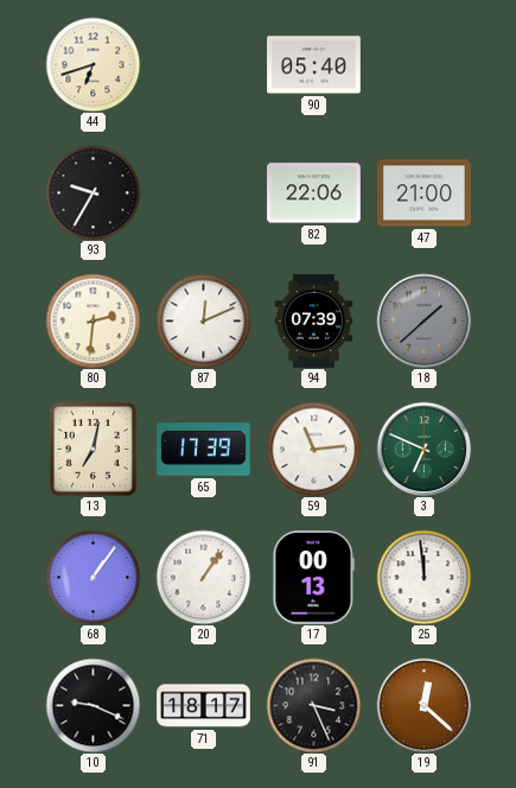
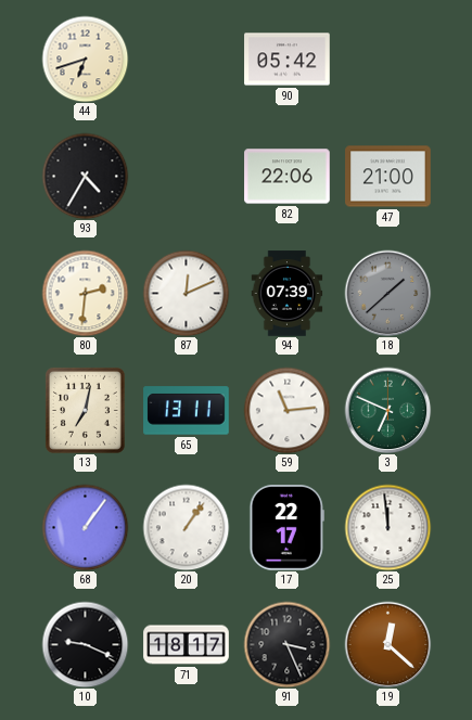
90: 05:40 -> 05:42 (288, 60)
93: 9:35 -> 4:35 (85, 176)
65: 17:39 -> 13:11 (187, 411)
17: 00:13 -> 22:17 (286, 528)
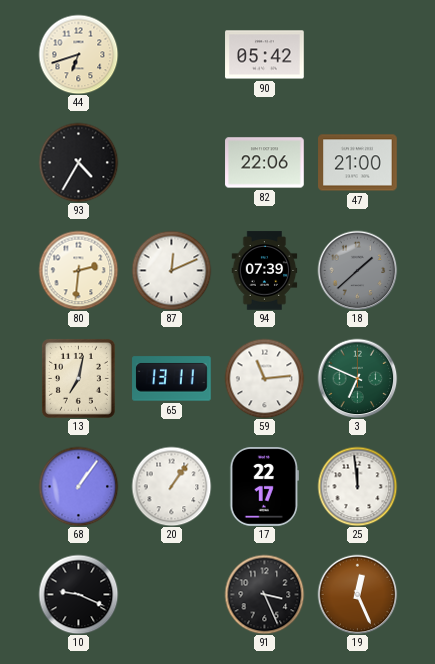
71: 18:17 -> none (187, 645)
19: 12:22 -> 12:26 (357, 594)
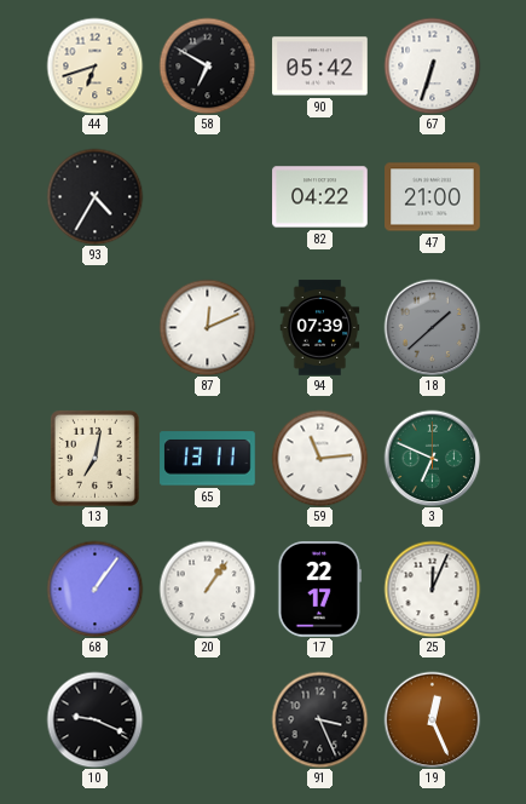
58: none -> 6:50 (207, 65)
67: none -> 6:33 (432, 65)
82: 22:06 -> 04:22 (320, 197)
80: 2:31 -> none (78, 270)
25: 11:59 -> 12:04 (432, 588)
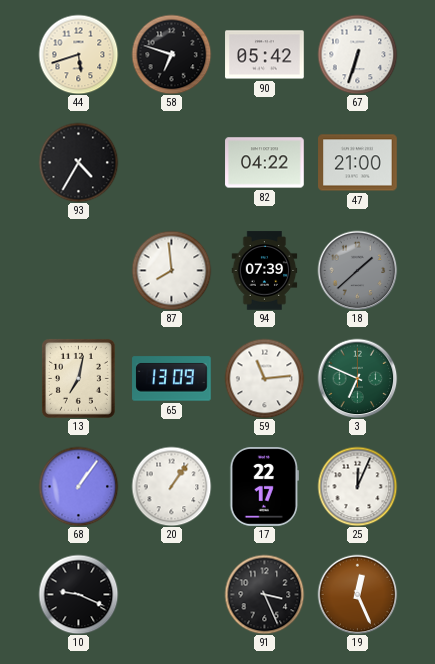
44: 6:42 -> 5:42 (78, 54)
58: 6:50 -> 6:48 (171, 54)
87: 12:11 -> 7:59 (171, 270)
65: 13:11 -> 13:09 (172, 379)
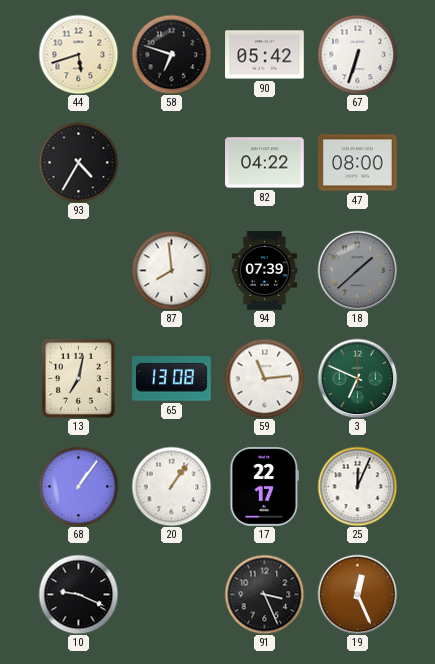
47: 21:00 -> 08:00 (358, 163)
65: 13:09 -> 13:08 (172, 379)
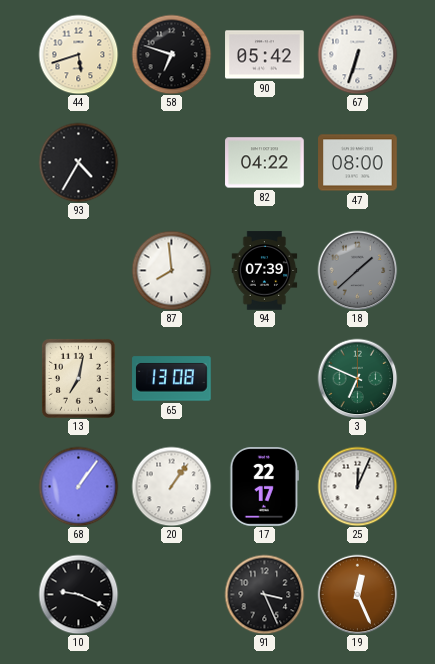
59: 11:14 -> none (264, 378)
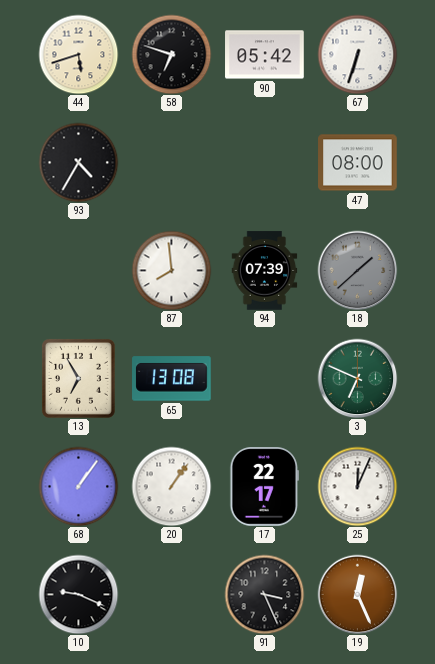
82: 04:22 -> none (265, 163)
13: 7:02 -> 6:55 (78, 378)
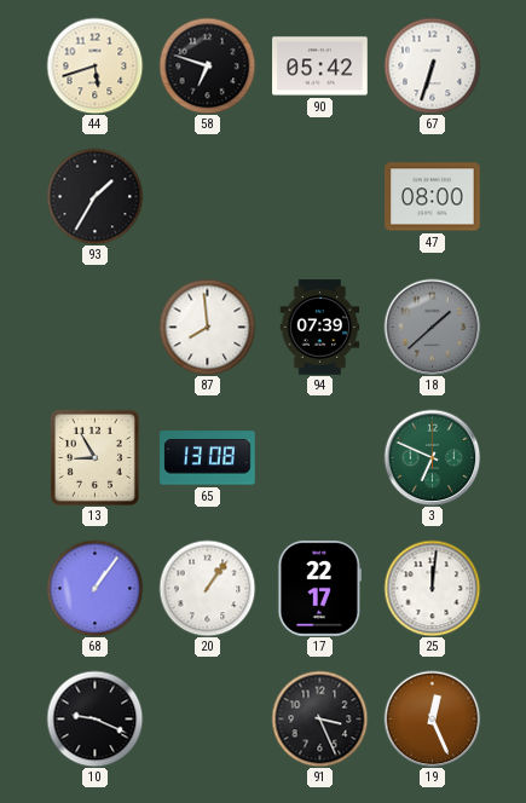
93: 4:35 -> 1:35 (94, 196)
13: 6:55 -> 8:55 (94, 457)
25: 12:04 -> 12:01 (432, 588)
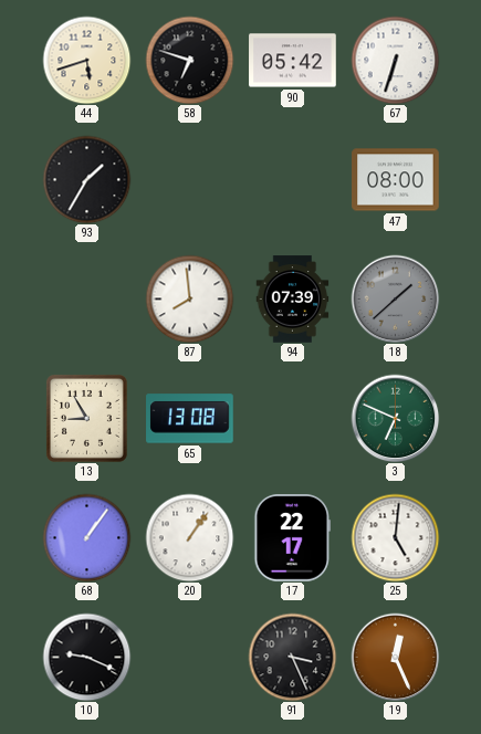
25: 12:01 -> 5:01 (395, 537)
